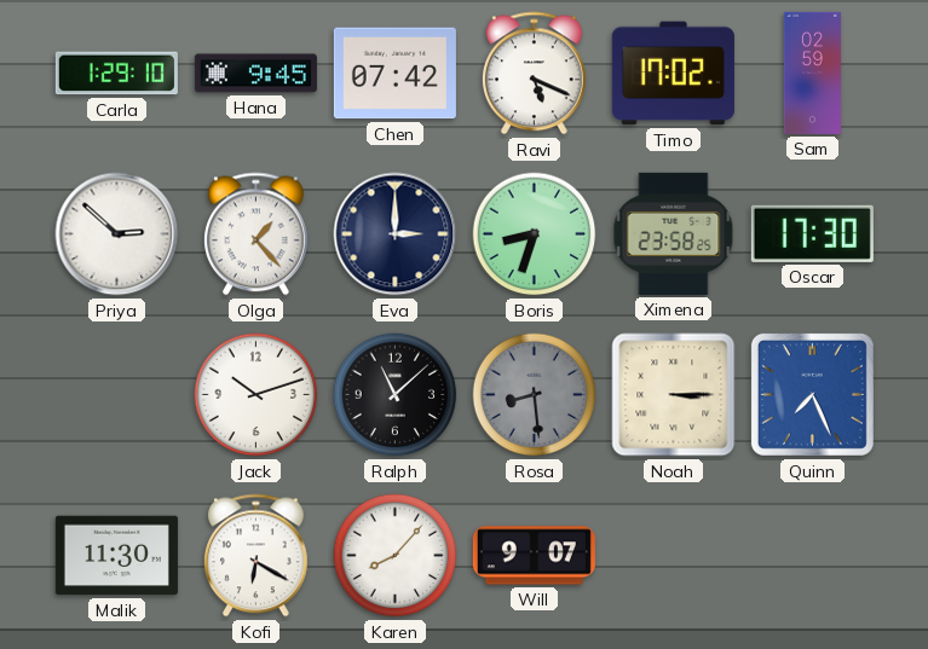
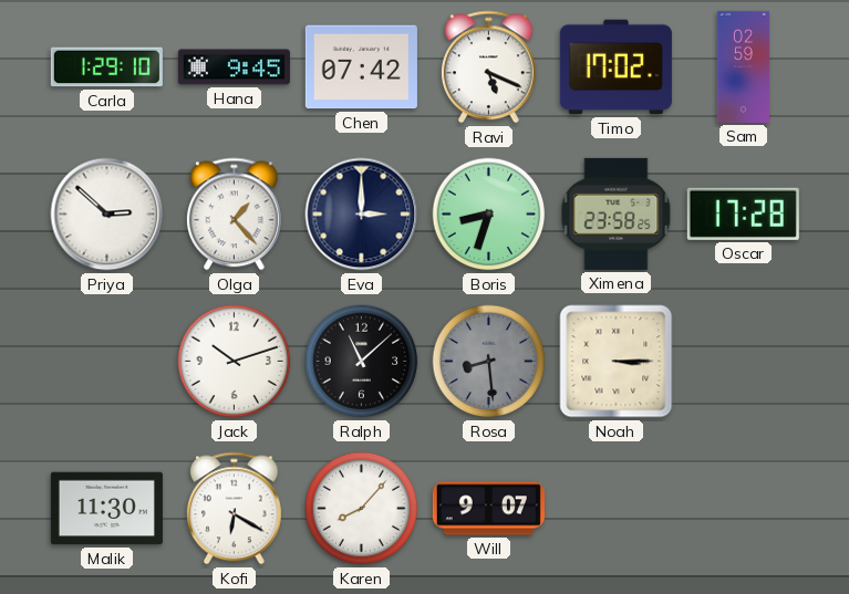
Oscar: 17:30 -> 17:28 (743, 213)
Quinn: 7:26 -> none (812, 394)
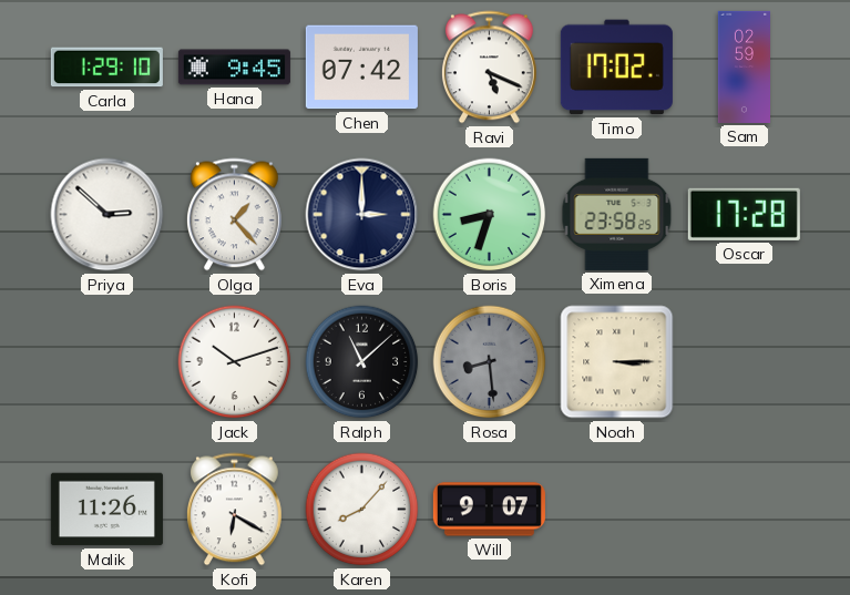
Malik: 11:30 -> 11:26 (106, 510)
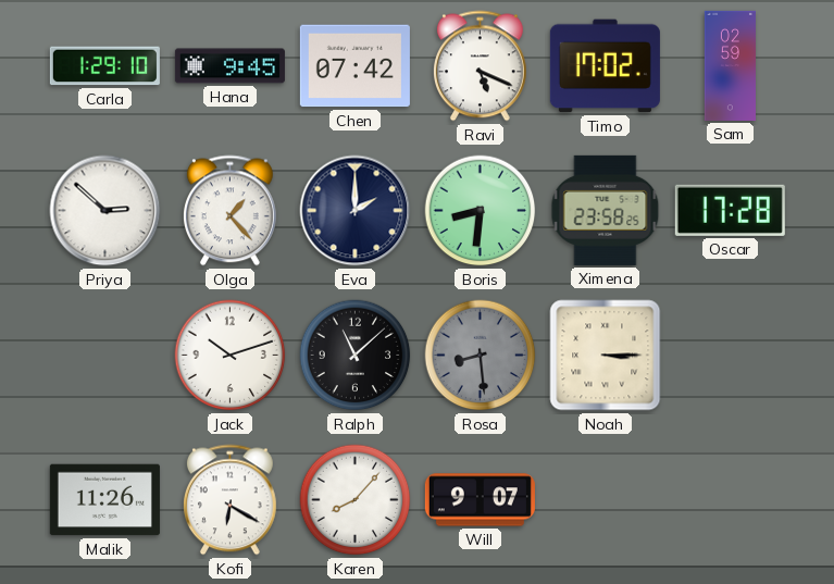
Eva: 3:00 -> 2:00 (356, 211)
Boris: 8:33 -> 8:31 (481, 211)
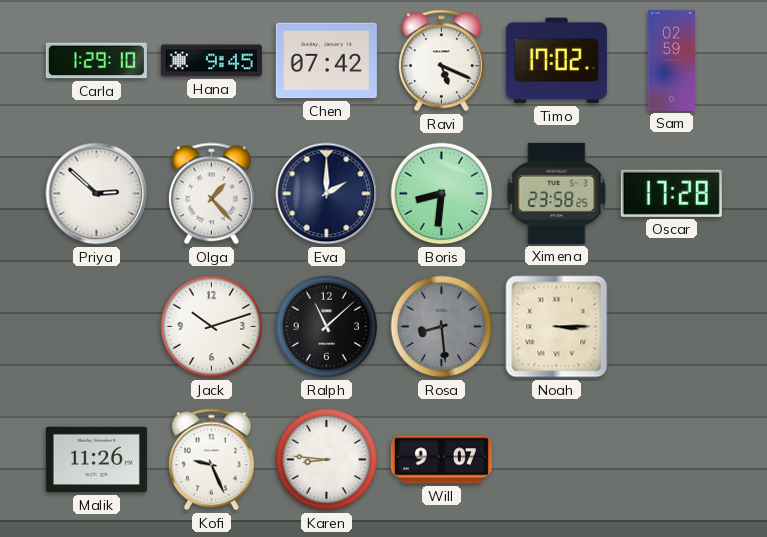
Kofi: 6:20 -> 9:26 (211, 460)
Karen: 8:07 -> 8:46 (327, 460)
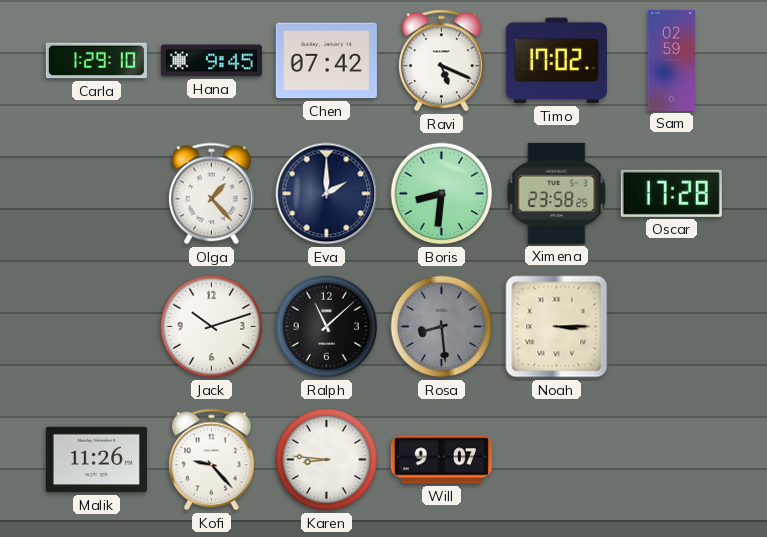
Priya: 2:52 -> none (97, 194)
Kofi: 9:26 -> 9:23 (211, 460)
